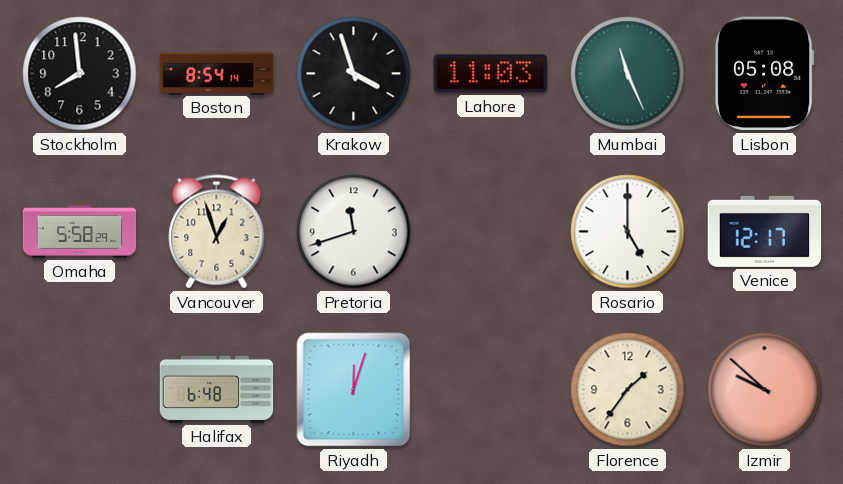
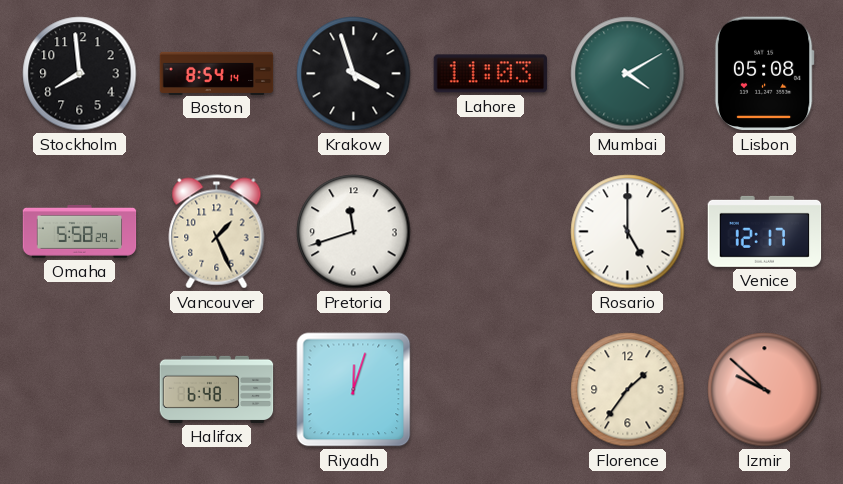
Mumbai: 11:26 -> 4:10 (628, 74)
Vancouver: 12:57 -> 1:26 (217, 232)
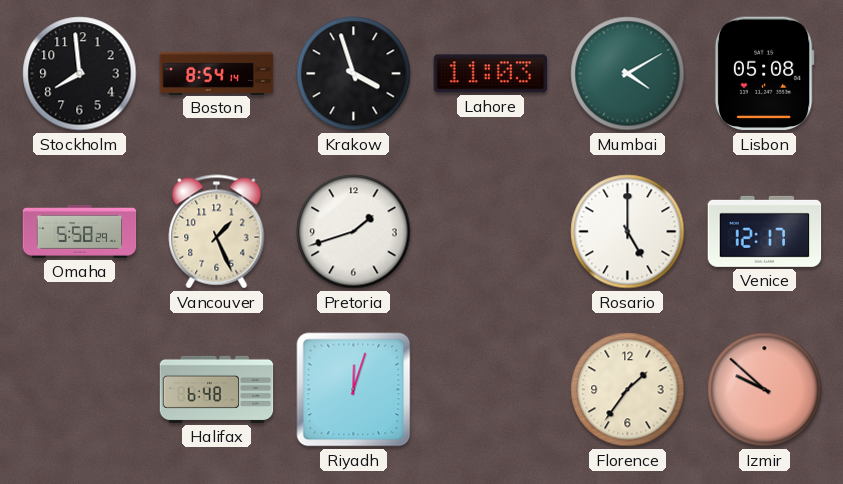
Pretoria: 11:42 -> 1:42 (354, 232)
